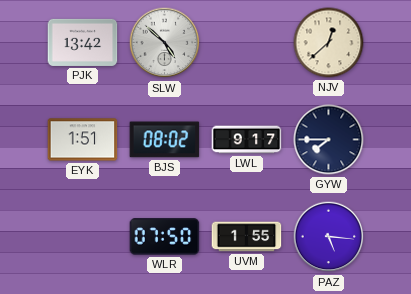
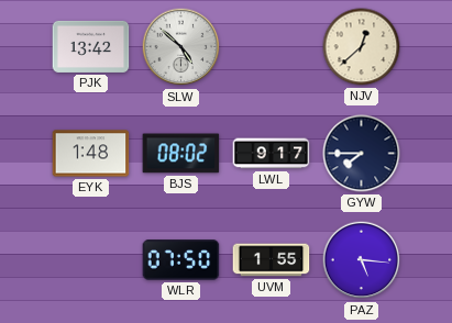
EYK: 1:51 -> 1:48 (91, 154)
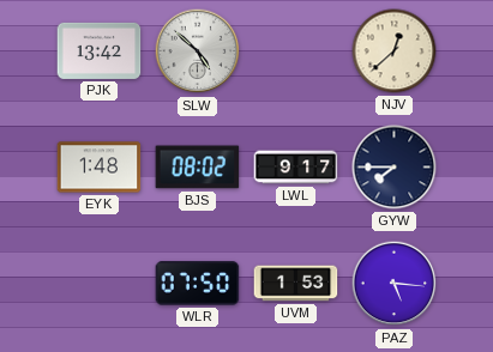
UVM: 1:55 -> 1:53 (296, 284)
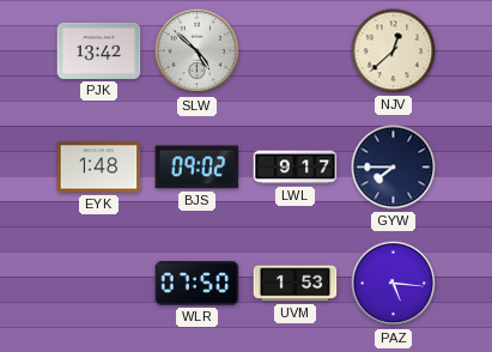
BJS: 08:02 -> 09:02 (198, 168)
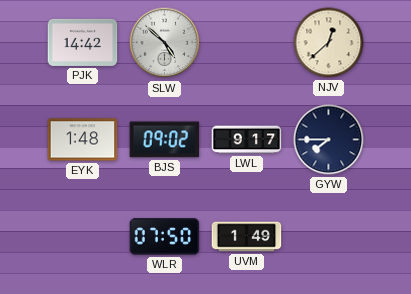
PJK: 13:42 -> 14:42 (83, 42)
UVM: 1:53 -> 1:49 (247, 237)
PAZ: 5:16 -> none (394, 284)
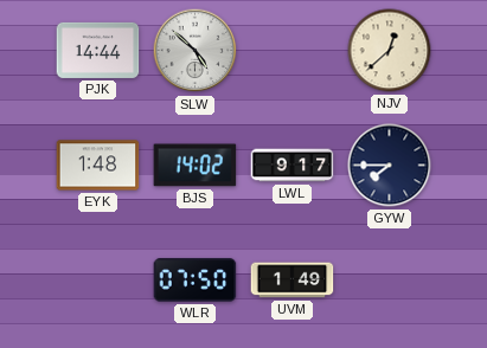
PJK: 14:42 -> 14:44 (98, 50)
BJS: 09:02 -> 14:02 (196, 166)
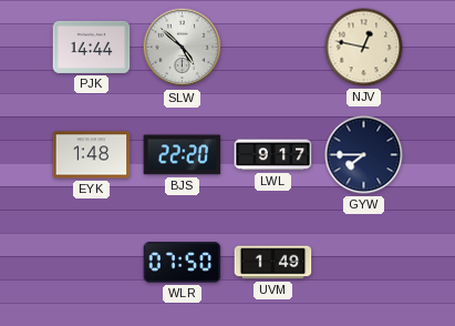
NJV: 12:38 -> 12:47 (364, 48)
BJS: 14:02 -> 22:20 (183, 155)
